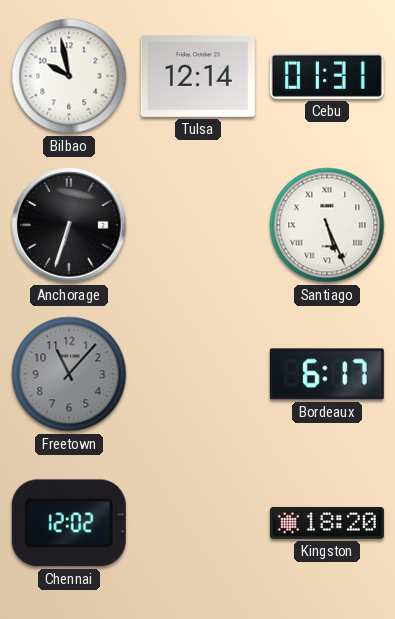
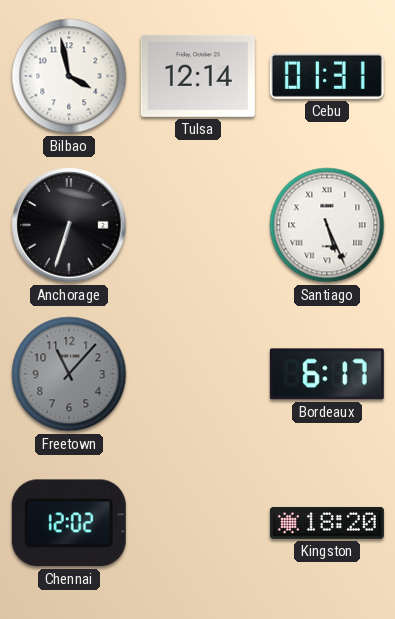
Bilbao: 9:58 -> 3:58 (69, 76)
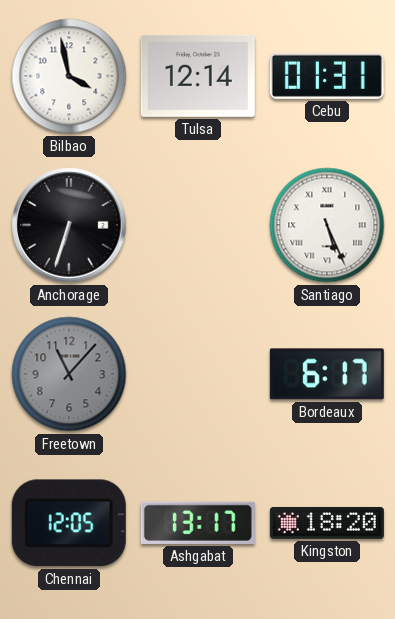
Chennai: 12:02 -> 12:05 (69, 523)
Ashgabat: none -> 13:17 (198, 523)
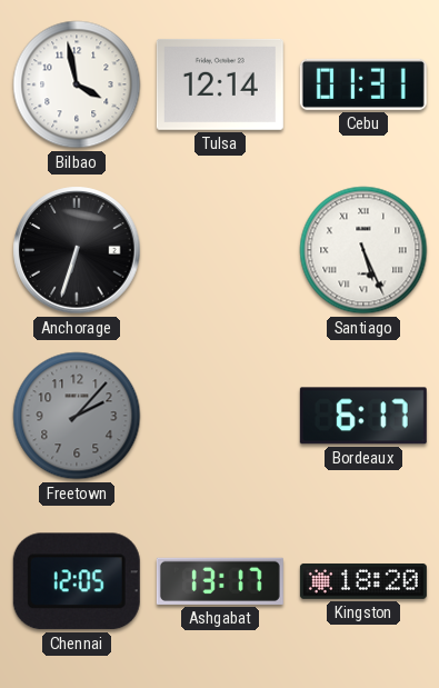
Freetown: 11:07 -> 2:07 (77, 416)
